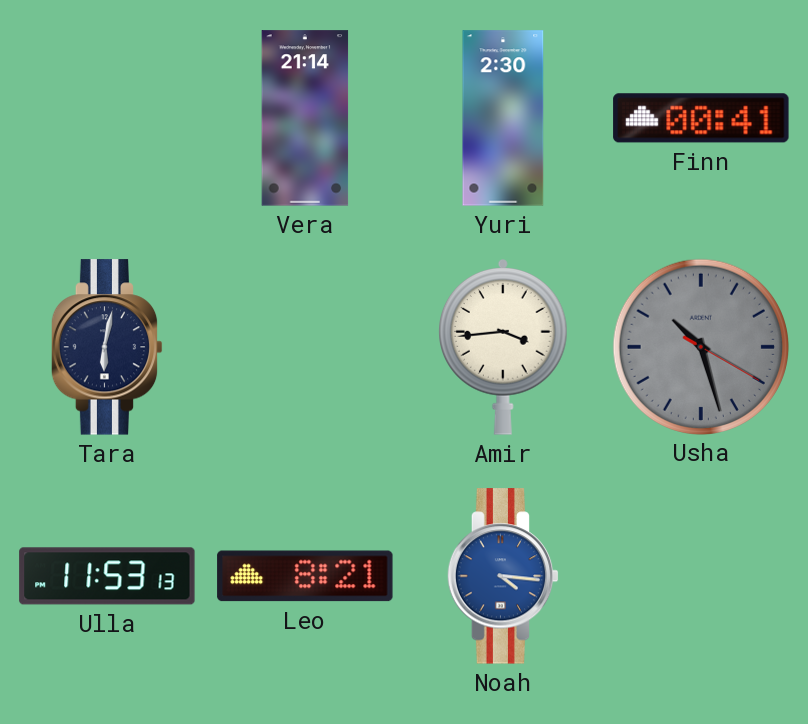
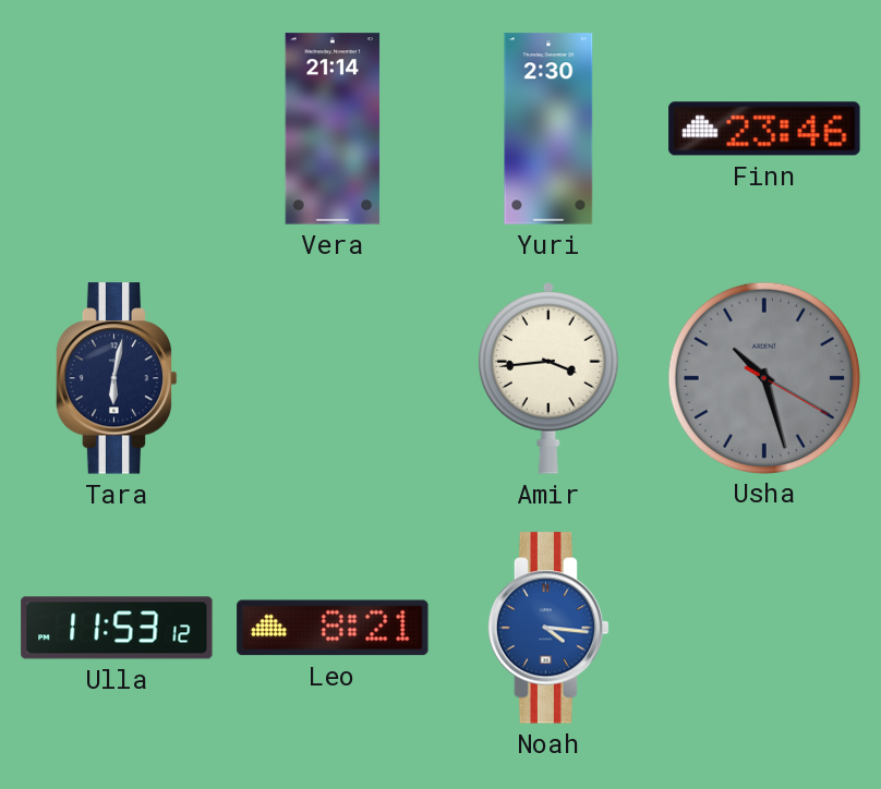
Finn: 00:41 -> 23:46 (764, 129)
Ulla: 11:53:13 -> 11:53:12 (117, 628)
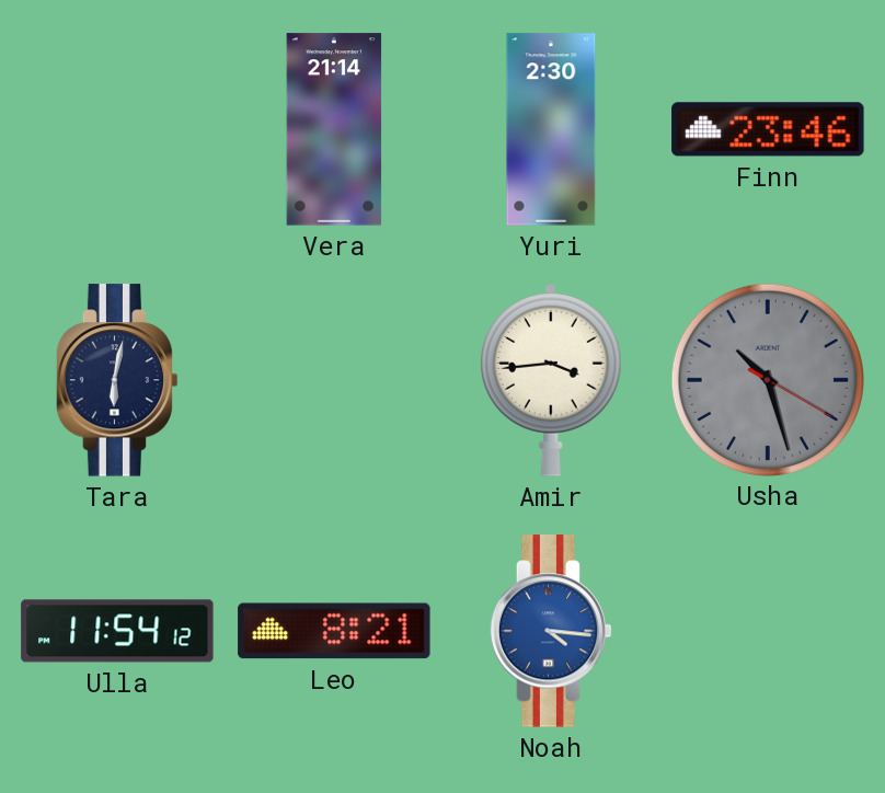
Ulla: 11:53 -> 11:54 (117, 631)
